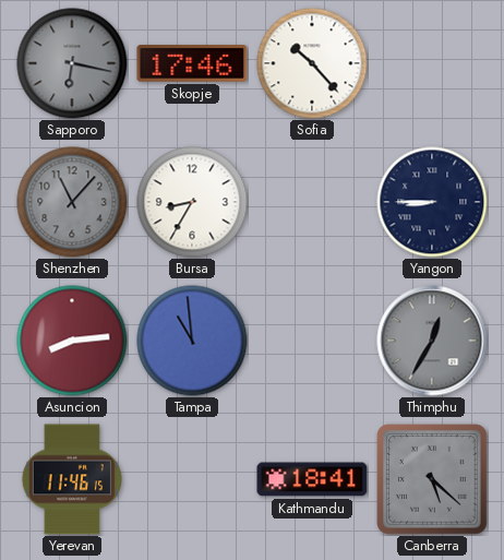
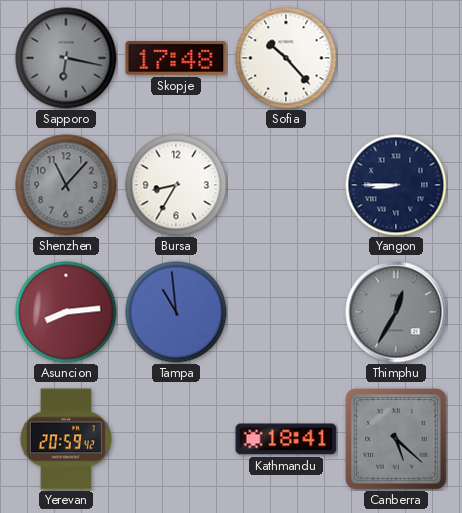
Skopje: 17:46 -> 17:48 (176, 58)
Yerevan: 11:46 -> 20:59 (66, 439)
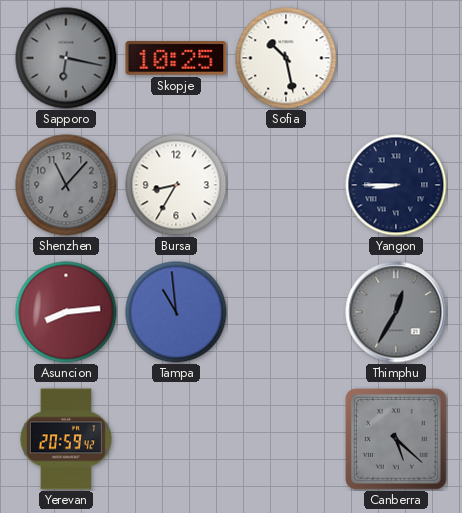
Skopje: 17:48 -> 10:25 (176, 58)
Sofia: 10:23 -> 10:28 (286, 58)
Kathmandu: 18:41 -> none (286, 439)
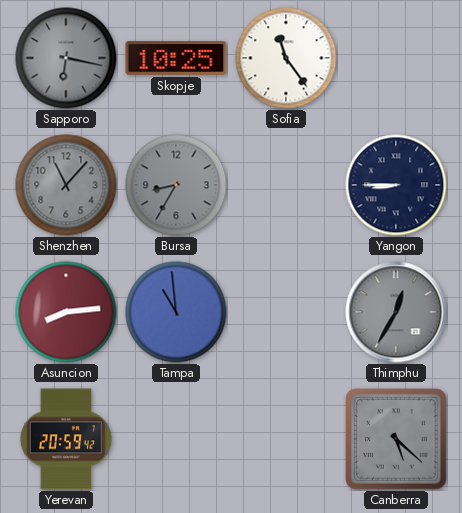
Sofia: 10:28 -> 11:24 (286, 58)
Bursa dial: white -> grey (176, 185)
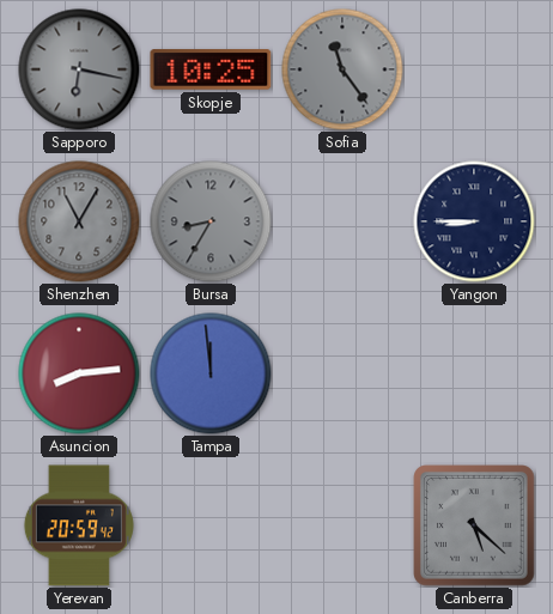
Sofia dial: white -> grey (342, 69)
Shenzhen: 11:07 -> 11:05 (79, 221)
Tampa: 10:59 -> 11:59 (211, 373)
Thimphu: 12:35 -> none (396, 312)
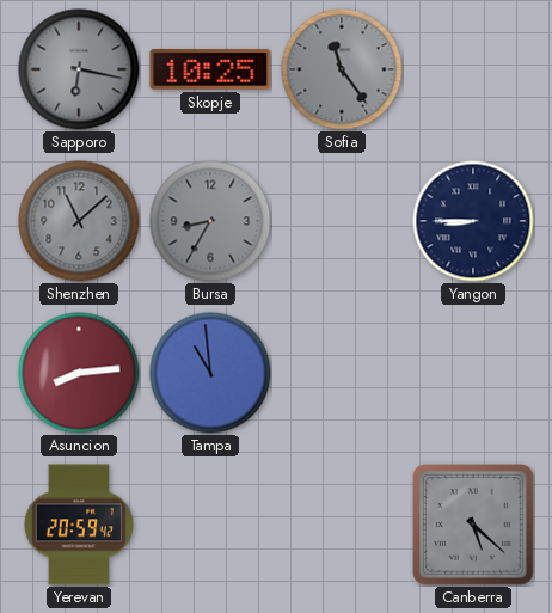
Shenzhen: 11:05 -> 11:08 (79, 221)
Tampa: 11:59 -> 10:59 (210, 373)
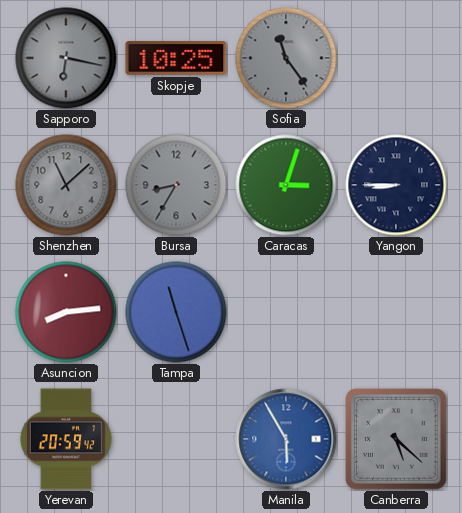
Caracas: none -> 3:03 (286, 185)
Tampa: 10:59 -> 11:27 (176, 312)
Manila: none -> 5:55 (286, 439)
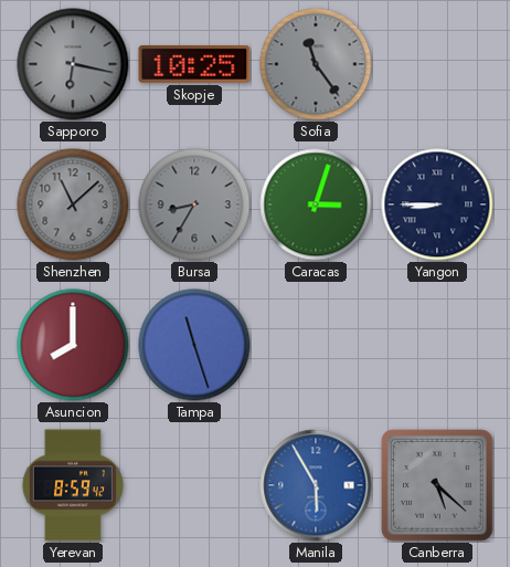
Asuncion: 8:14 -> 8:00 (73, 345)
Yerevan: 20:59 -> 8:59 (73, 485)
